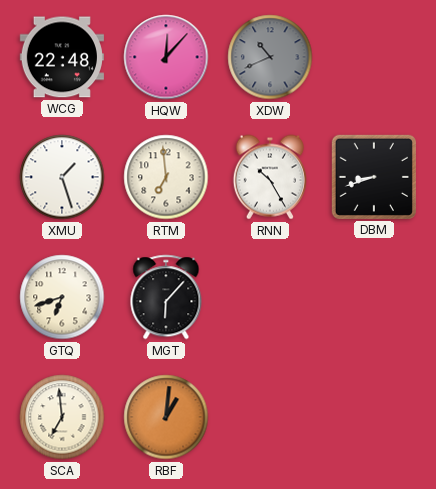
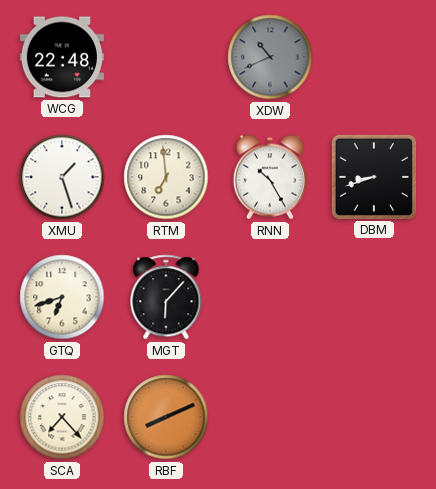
HQW: 12:07 -> none (166, 57)
SCA: 6:59 -> 7:23 (62, 417)
RBF: 1:01 -> 8:11 (166, 417)
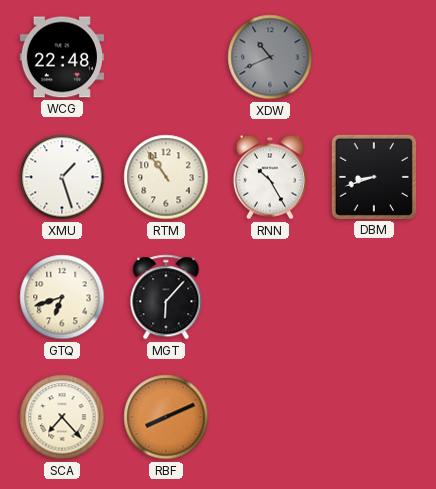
RTM: 6:59 -> 10:54 (166, 177)
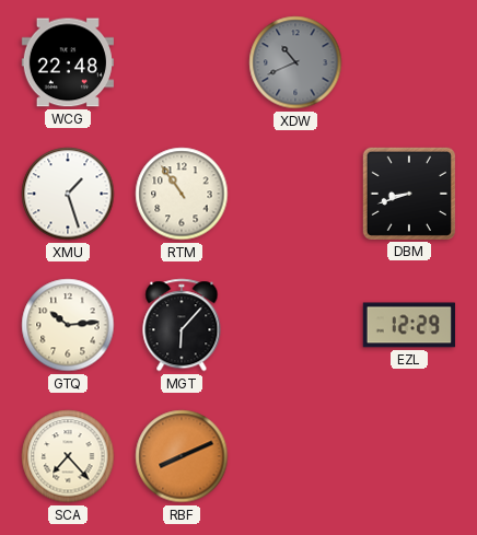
RNN: 10:25 -> none (270, 177)
GTQ: 6:42 -> 10:14 (68, 325)
EZL: none -> 12:29 (409, 325)
